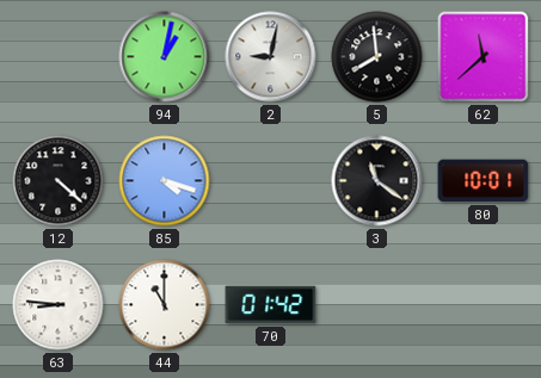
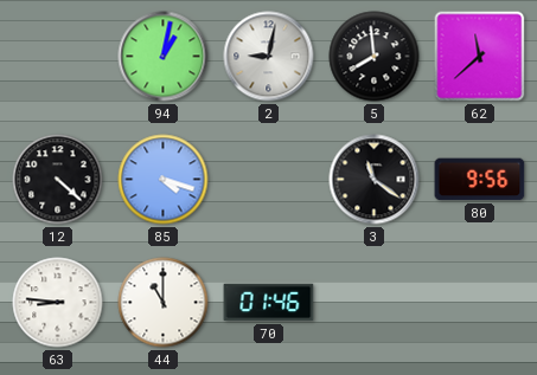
80: 10:01 -> 9:56 (480, 180)
70: 01:42 -> 01:46 (269, 303)
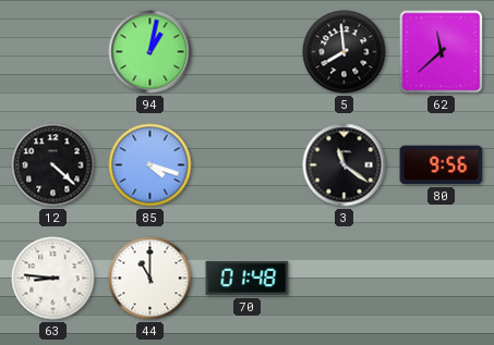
2: 9:02 -> none (269, 57)
70: 01:46 -> 01:48 (248, 279)
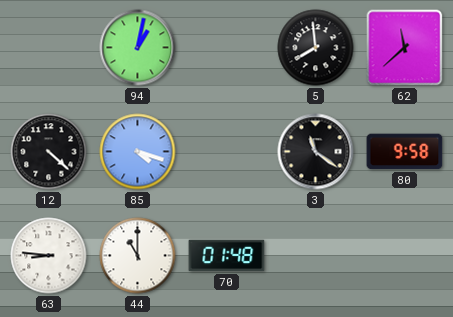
80: 9:56 -> 9:58 (405, 152)
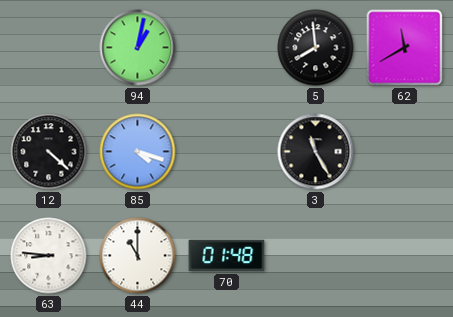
62: 11:38 -> 11:40 (405, 48)
3: 11:21 -> 11:25 (316, 152)
80: 9:58 -> none (405, 152)
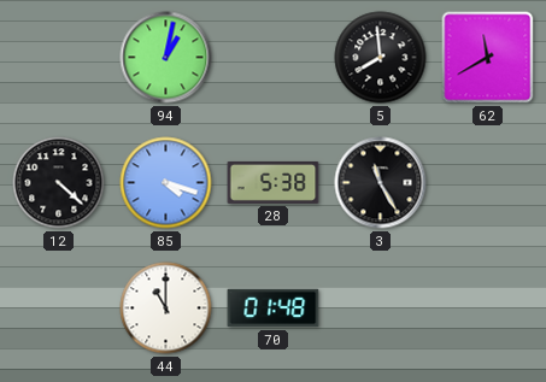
28: none -> 5:38 (274, 182)
63: 8:46 -> none (49, 256)
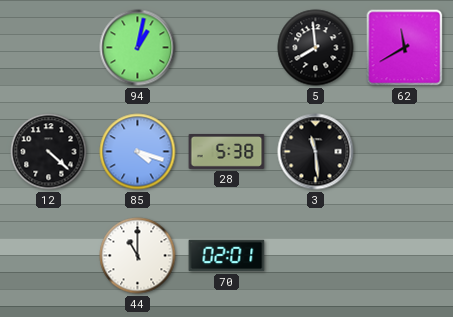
3: 11:25 -> 11:29 (316, 152)
70: 01:48 -> 02:01 (227, 256)
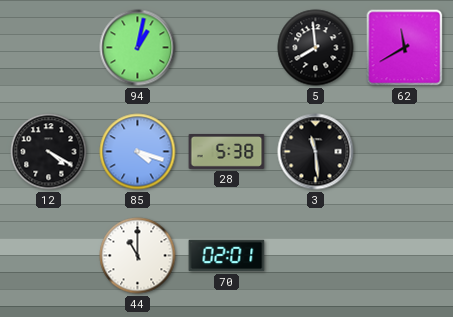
12: 4:22 -> 4:20 (49, 152)
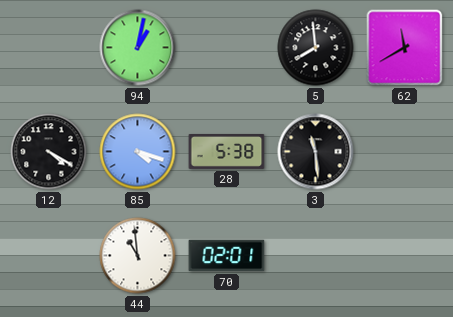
44: 11:00 -> 10:59 (138, 256)
